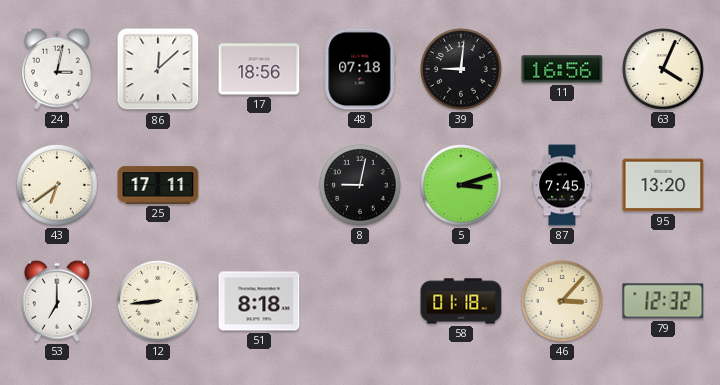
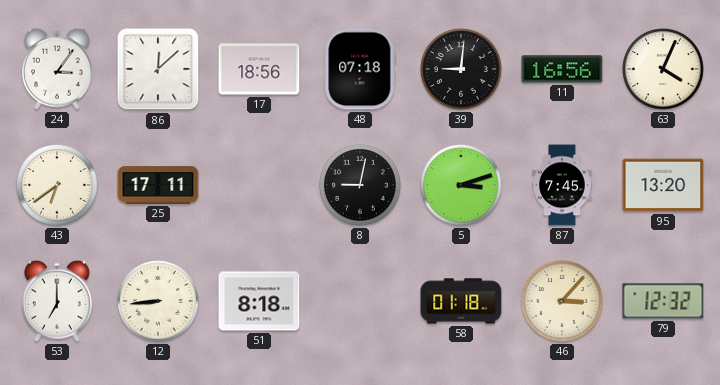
24: 3:02 -> 3:06 (58, 69)
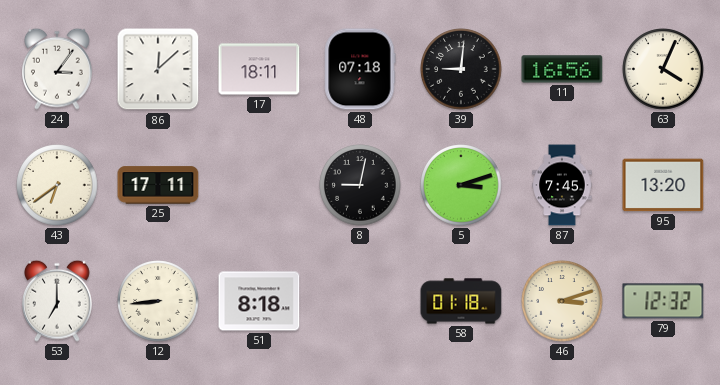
17: 18:56 -> 18:11 (259, 69)
46: 3:07 -> 3:12 (562, 301)
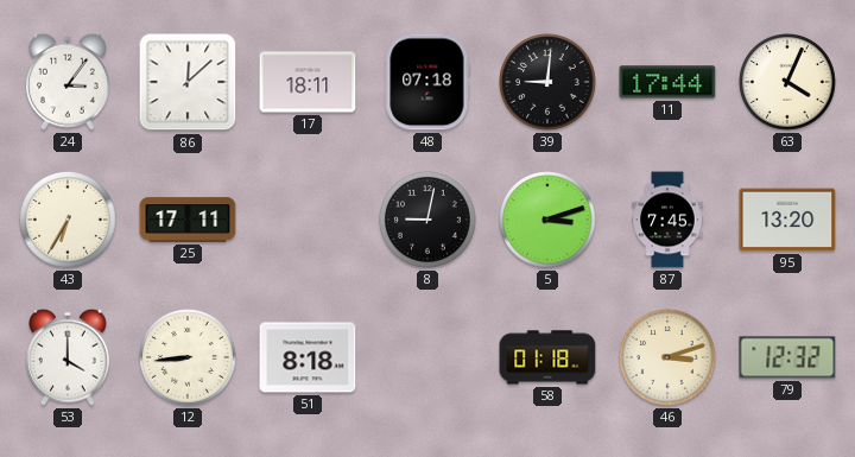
11: 16:56 -> 17:44 (667, 82)
43: 6:39 -> 6:35 (68, 220)
53: 7:00 -> 4:00 (69, 357)
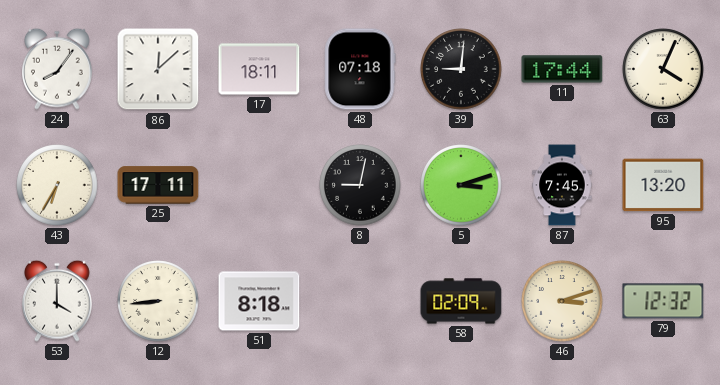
24: 3:06 -> 8:06 (58, 69)
58: 01:18 -> 02:09 (461, 301)
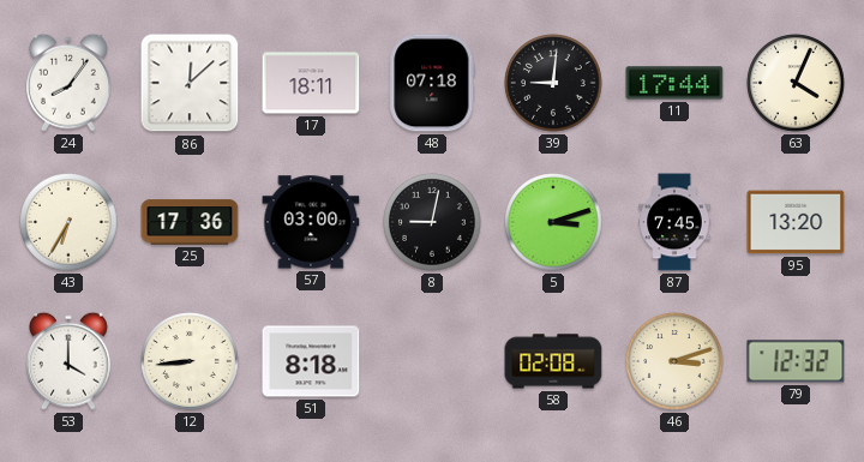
25: 17:11 -> 17:36 (190, 222)
57: none -> 03:00 (311, 222)
58: 02:09 -> 02:08 (553, 361)
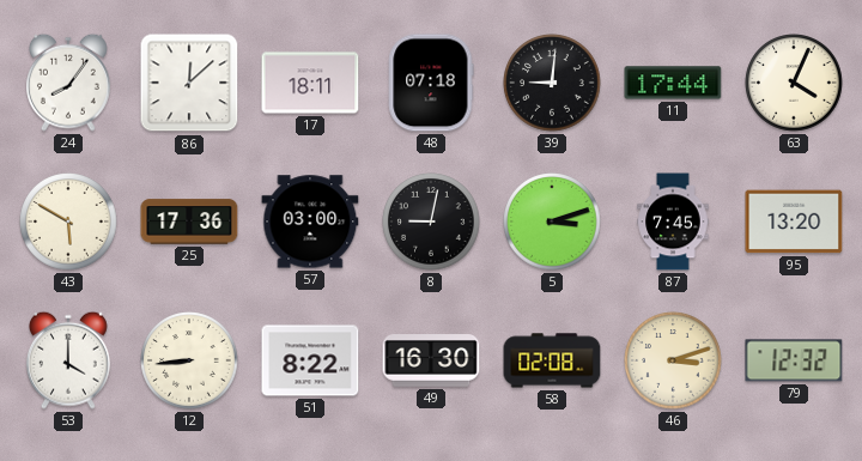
43: 6:35 -> 5:50 (68, 222)
51: 8:18 -> 8:22 (310, 360)
49: none -> 16:30 (431, 360)
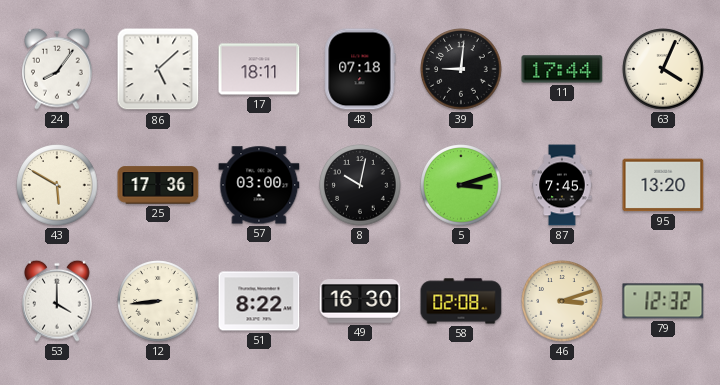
86: 12:08 -> 5:08 (158, 69)
8: 9:02 -> 10:02 (360, 185)
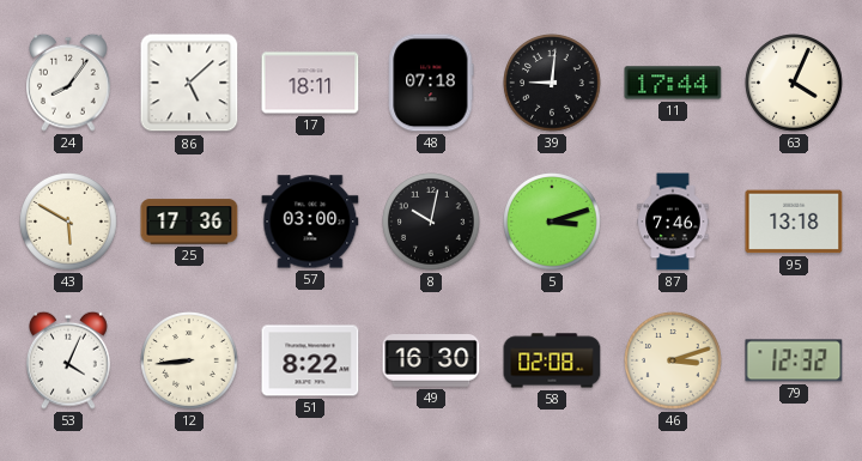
87: 7:45 -> 7:46 (673, 222)
95: 13:20 -> 13:18 (794, 222)
53: 4:00 -> 4:04 (69, 360)
